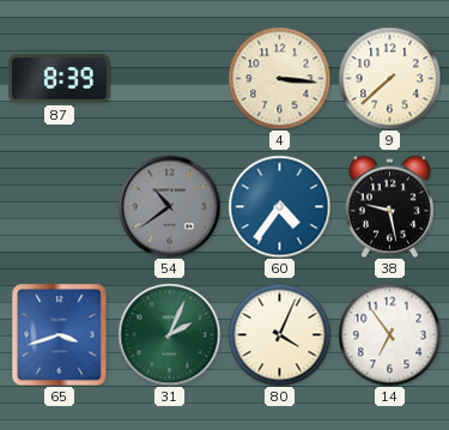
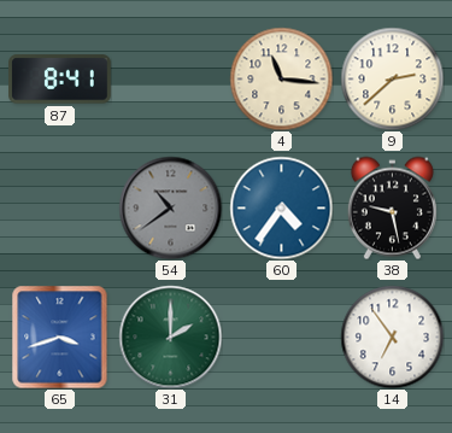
87: 8:39 -> 8:41 (60, 80)
4: 3:16 -> 11:16 (281, 78)
9: 7:38 -> 2:38 (392, 78)
31: 2:04 -> 2:00 (170, 337)
80: 4:04 -> none (279, 334)
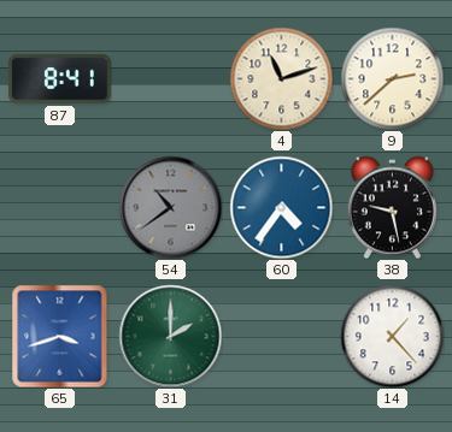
4: 11:16 -> 11:12 (281, 78)
14: 6:54 -> 1:23 (392, 336)
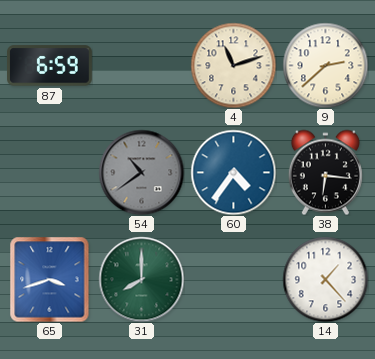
87: 8:41 -> 6:59 (50, 66)
38: 9:28 -> 6:16 (325, 172)
31: 2:00 -> 8:00 (141, 279)
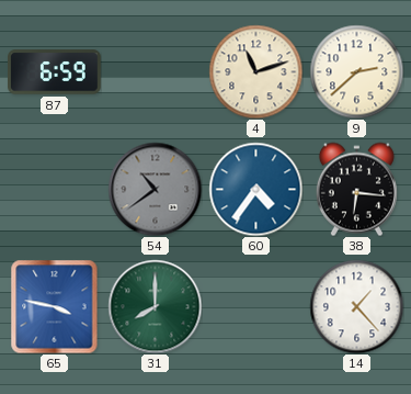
65: 3:42 -> 3:47 (55, 306)
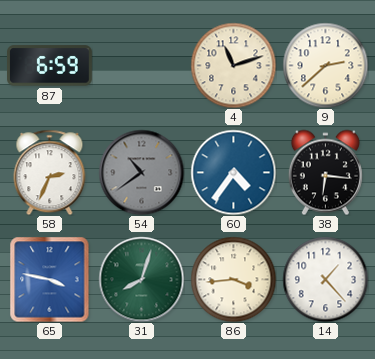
58: none -> 2:34 (50, 172)
31: 8:00 -> 8:03 (141, 279)
86: none -> 3:44 (233, 279)
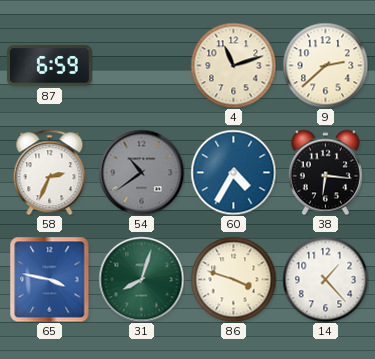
60: 4:36 -> 4:35 (233, 172)
86: 3:44 -> 3:48 (233, 279)
